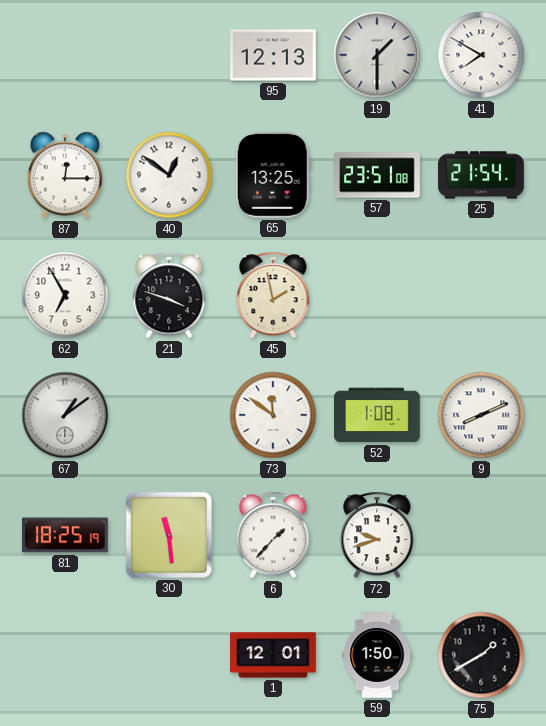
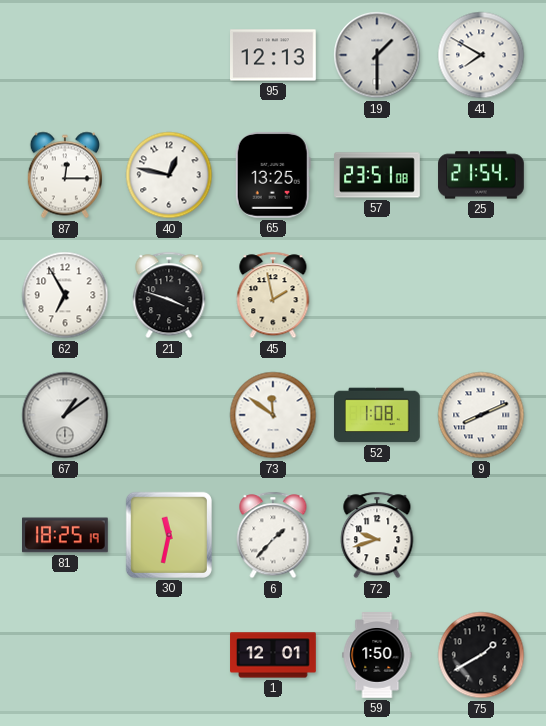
40: 12:51 -> 12:47 (169, 175)
30: 11:29 -> 11:32 (169, 535)
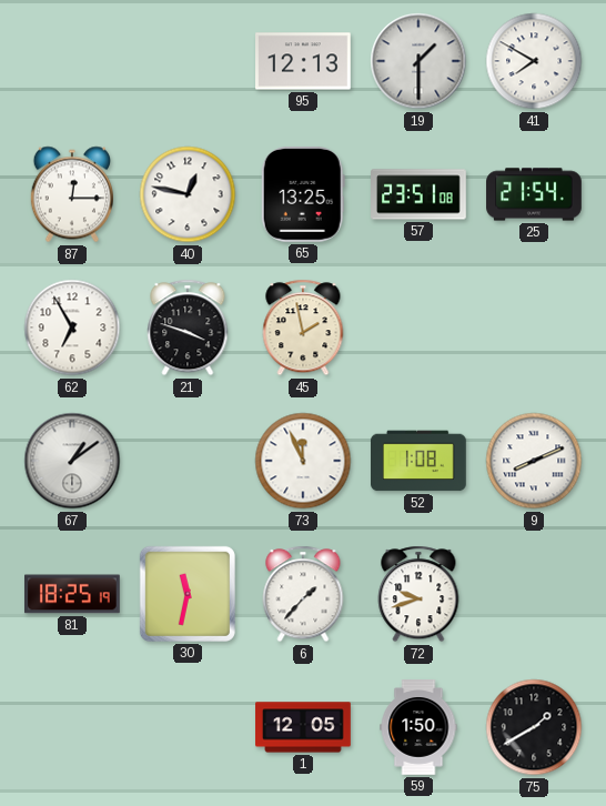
73: 11:51 -> 11:56 (303, 461)
1: 12:01 -> 12:05 (303, 727)
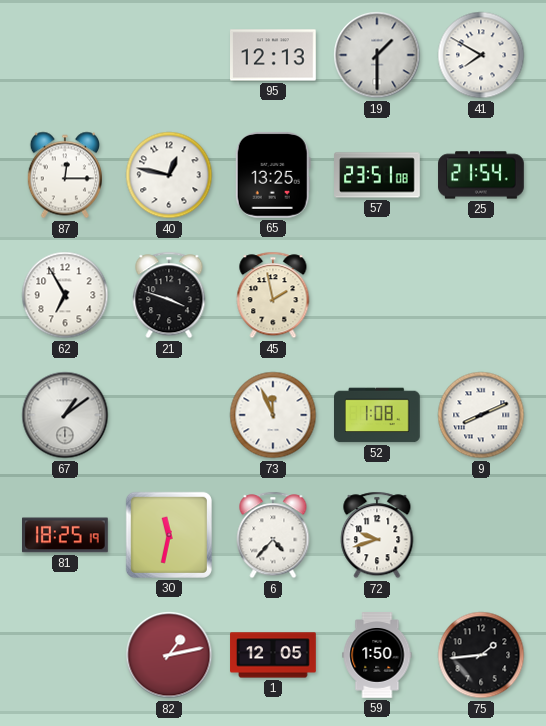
6: 1:37 -> 4:37 (273, 535)
82: none -> 1:13 (169, 655)
75: 1:40 -> 1:44 (481, 655)
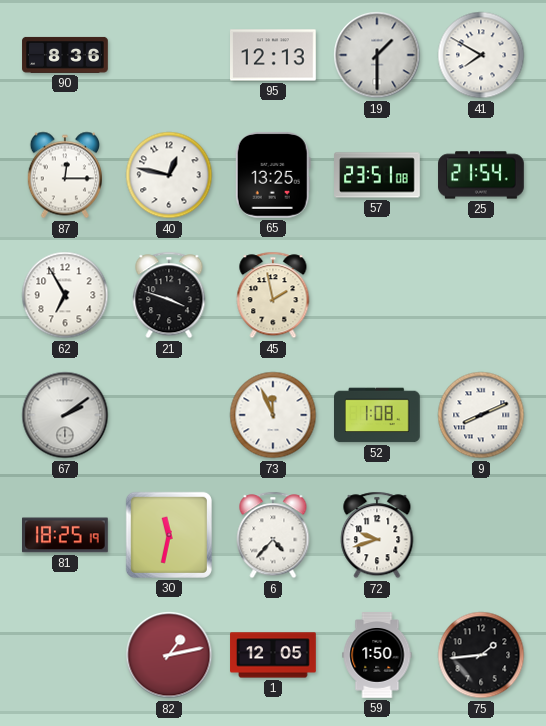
90: none -> 8:36 (65, 55)
67: 1:09 -> 2:09 (65, 415)
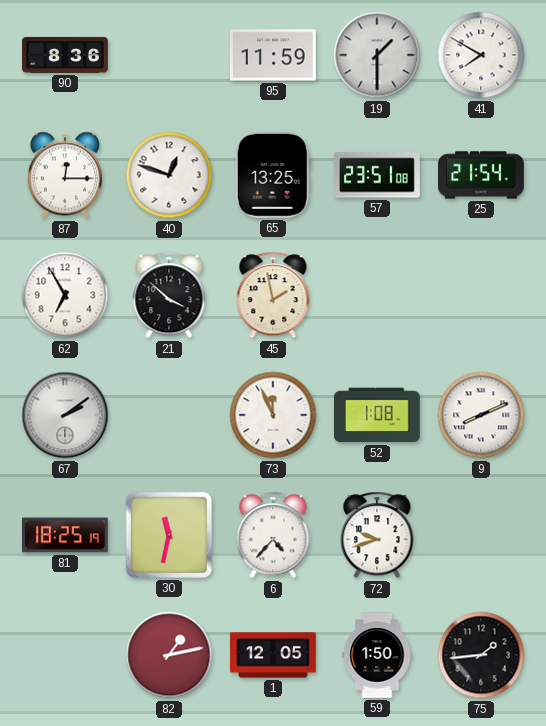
95: 12:13 -> 11:59 (274, 55)
40: 12:47 -> 12:48 (169, 175)
21: 3:48 -> 3:52 (169, 295)
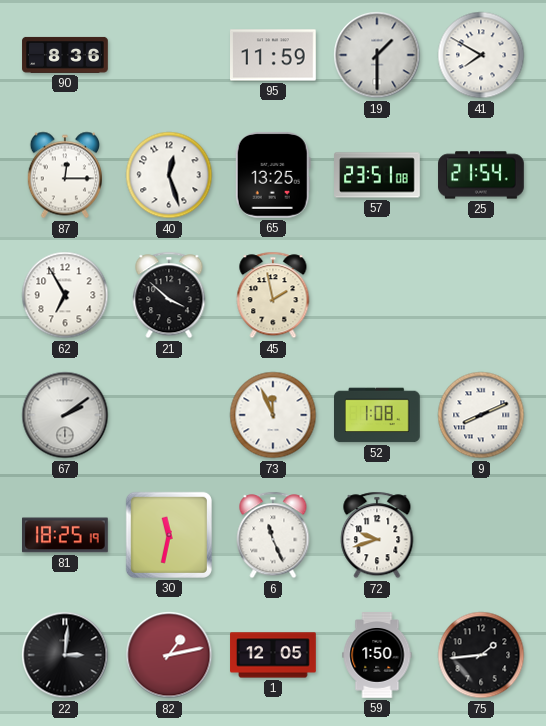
40: 12:48 -> 12:27 (169, 175)
6: 4:37 -> 11:26 (273, 535)
22: none -> 3:01 (65, 655)
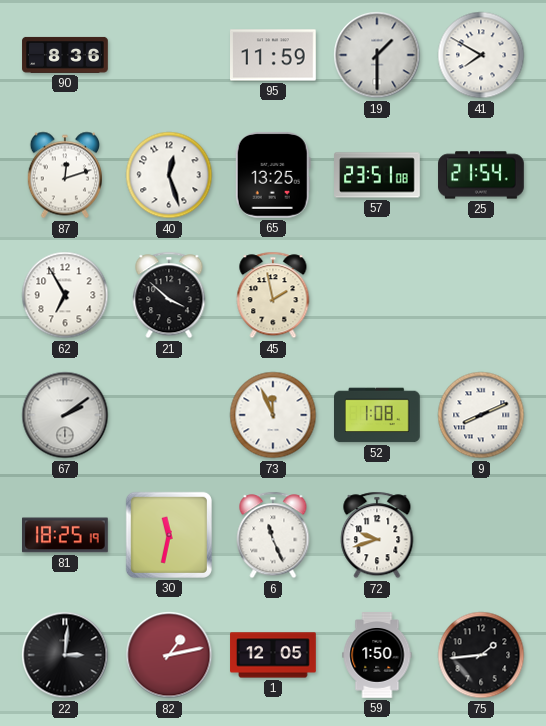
87: 12:15 -> 12:12 (64, 175)
